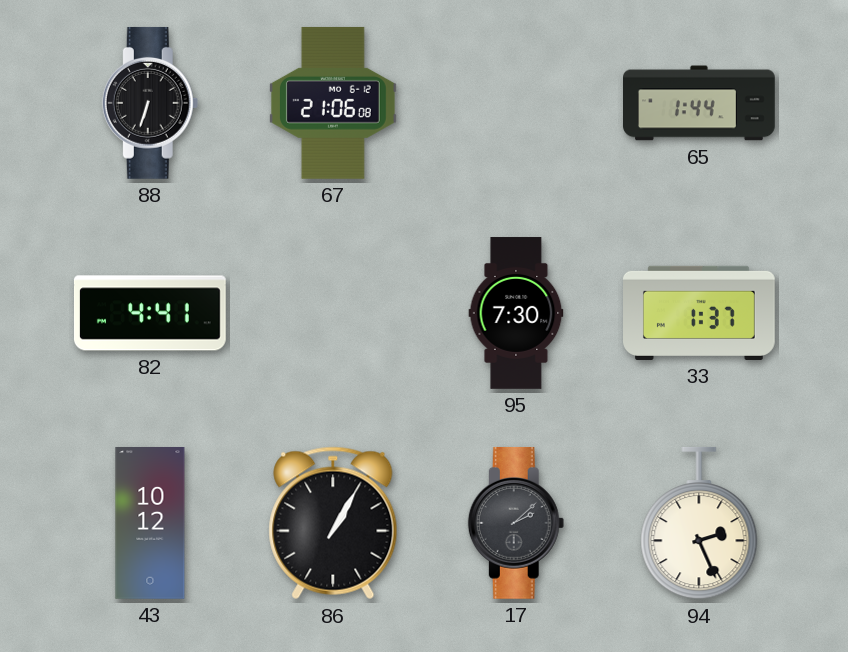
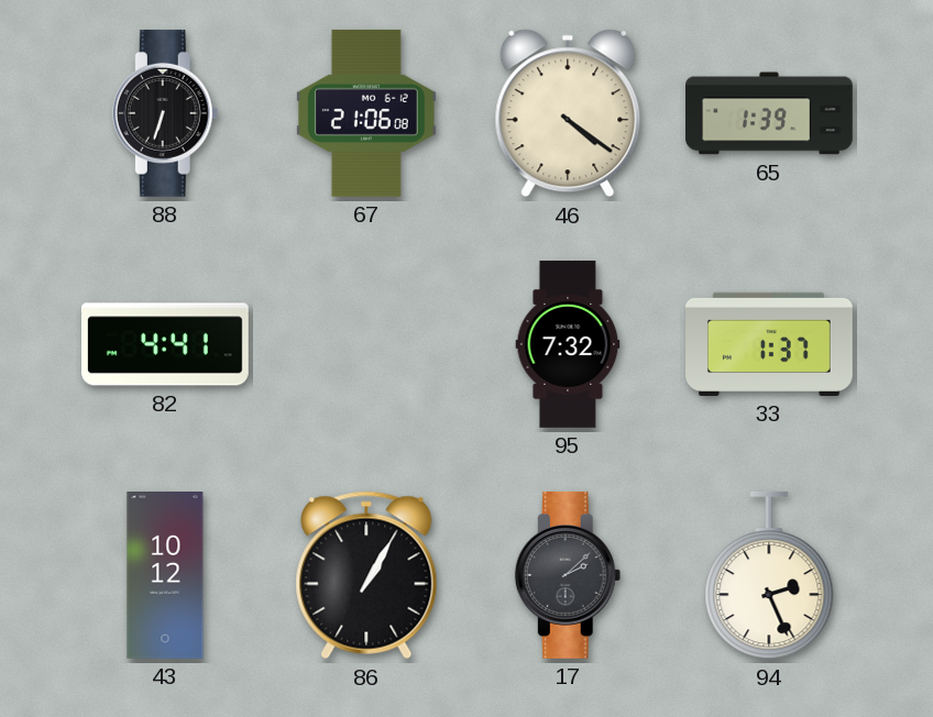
46: none -> 4:21 (568, 113)
65: 1:44 -> 1:39 (770, 113)
95: 7:30 -> 7:32 (568, 344)
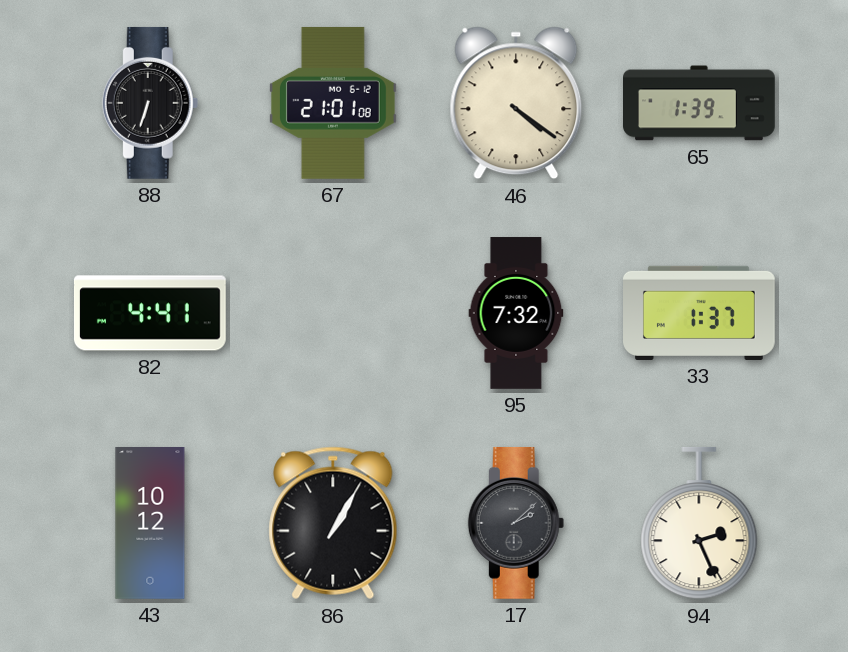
67: 21:06 -> 21:01 (333, 103)
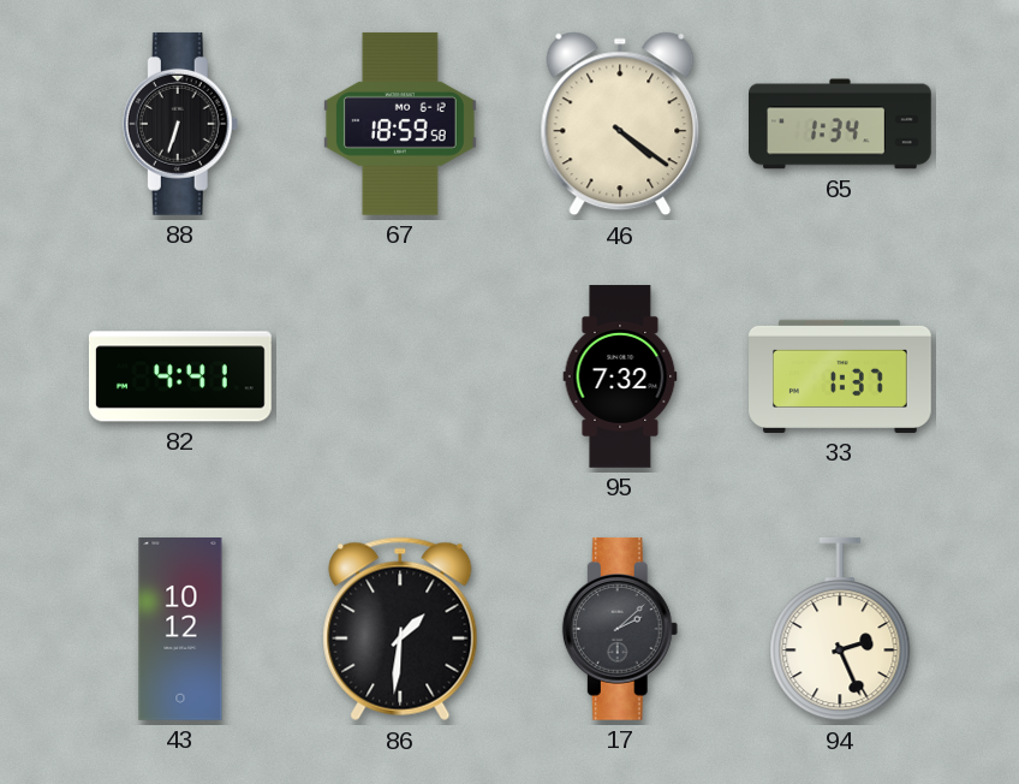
67: 21:01 -> 18:59 (400, 124)
65: 1:39 -> 1:34 (841, 124)
86: 1:05 -> 1:31 (400, 629)
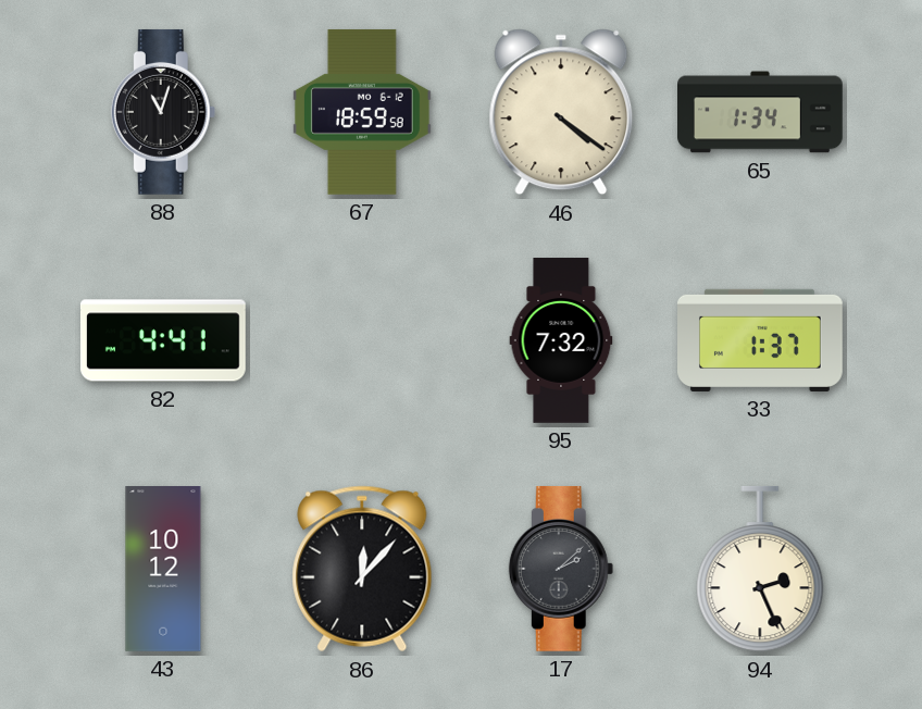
88: 6:33 -> 11:03 (163, 112)
86: 1:31 -> 12:07 (362, 569)
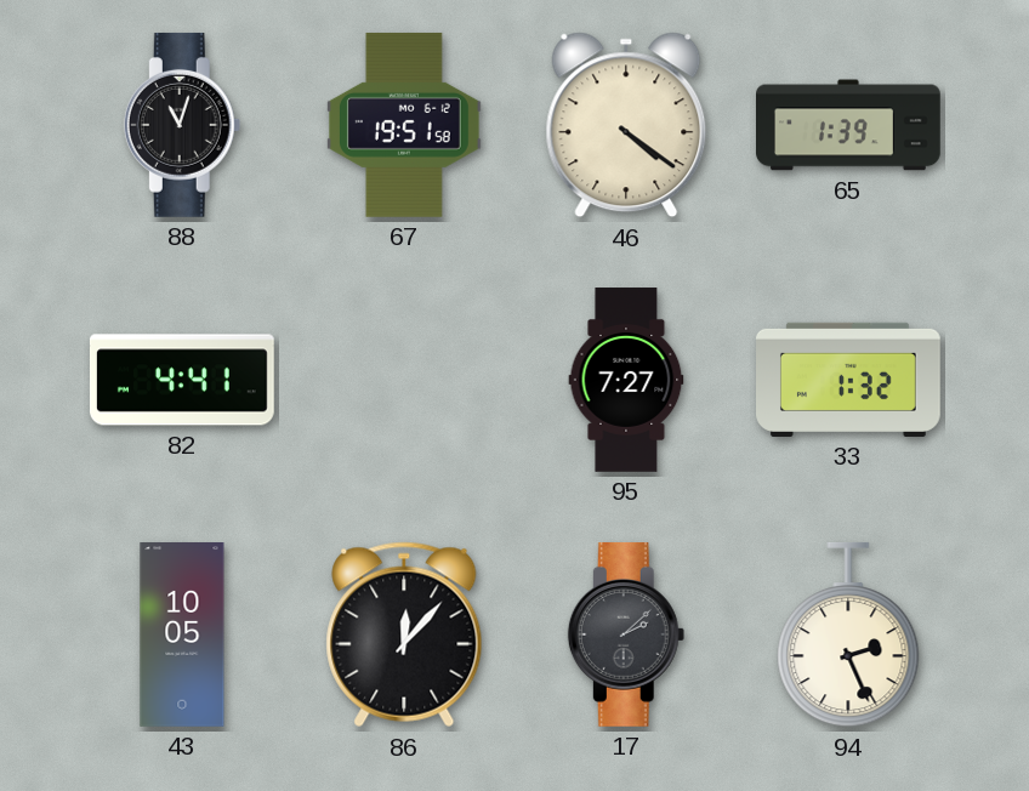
67: 18:59 -> 19:51 (404, 125)
65: 1:34 -> 1:39 (849, 125)
95: 7:32 -> 7:27 (626, 380)
33: 1:37 -> 1:32 (849, 380)
43: 10:12 -> 10:05 (182, 636)
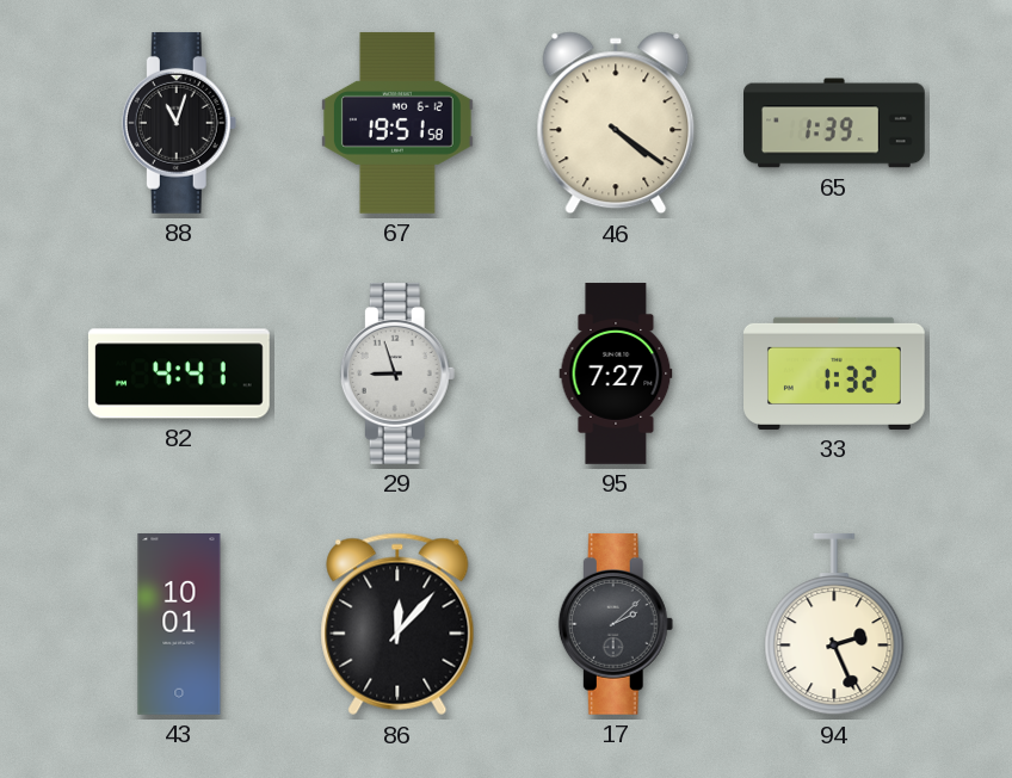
29: none -> 8:57 (397, 373)
43: 10:05 -> 10:01 (179, 625)
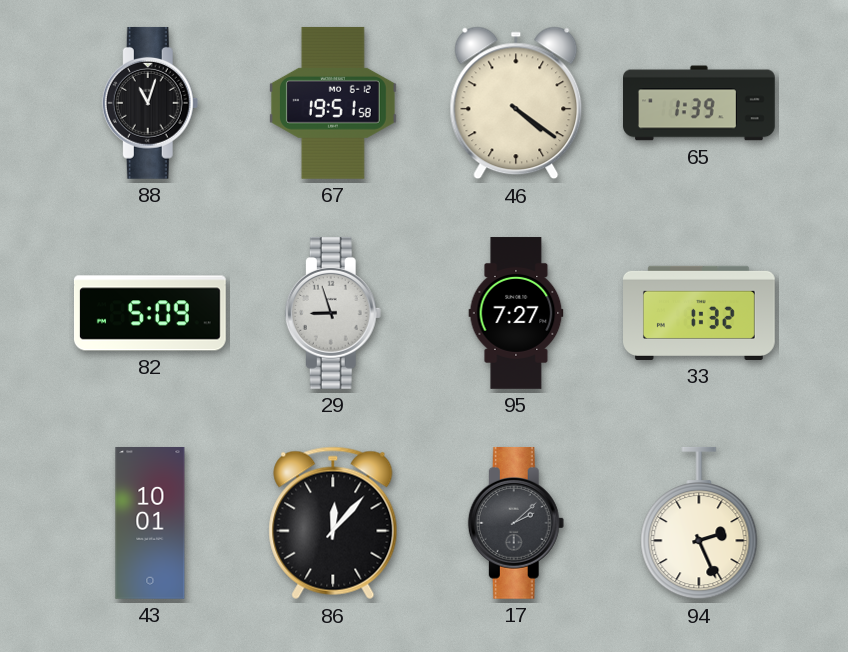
82: 4:41 -> 5:09 (150, 313)
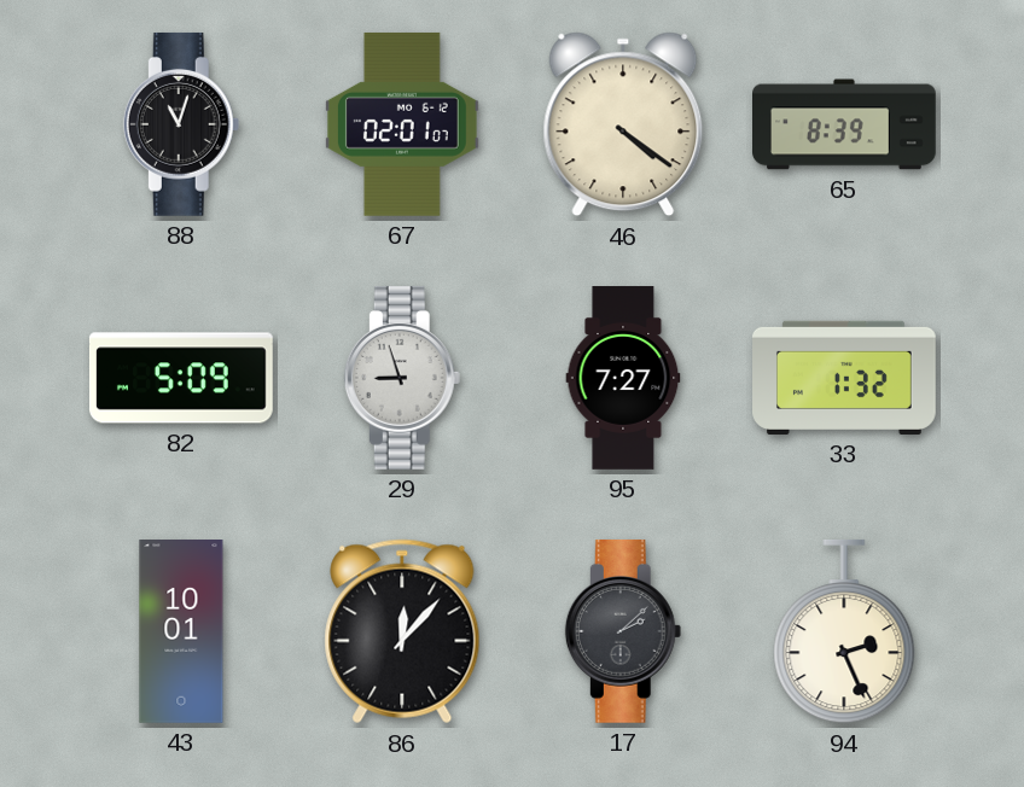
67: 19:51 -> 02:01 (402, 124)
65: 1:39 -> 8:39 (845, 124)
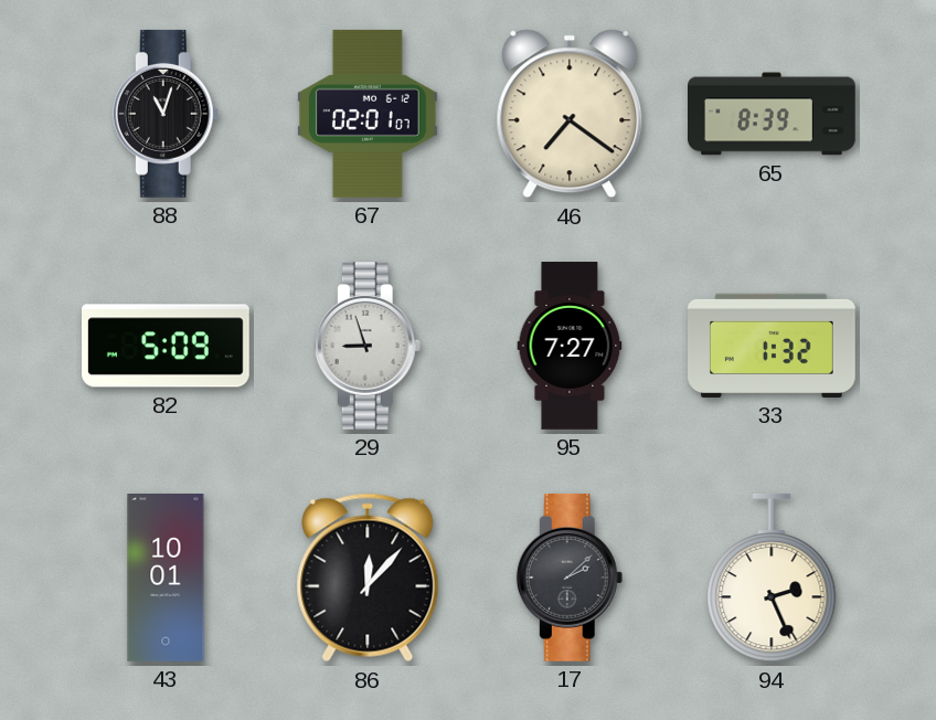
46: 4:21 -> 7:21 (570, 114)
